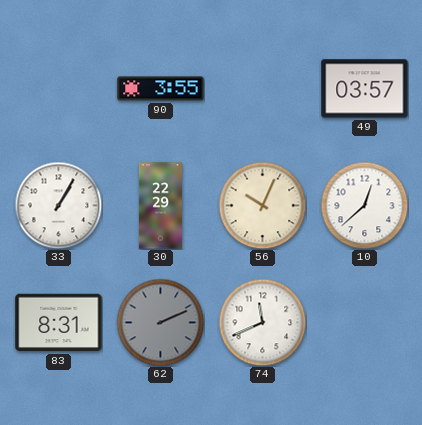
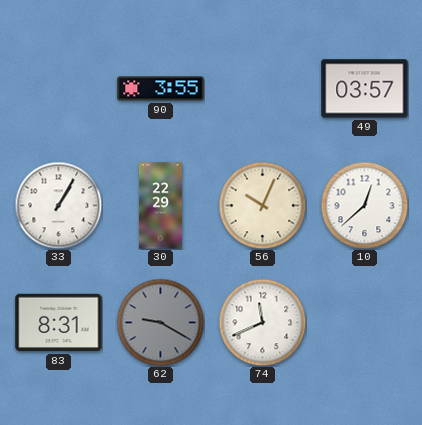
62: 2:11 -> 9:20 (160, 322)
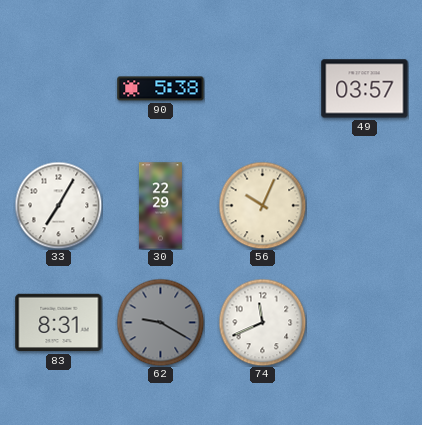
90: 3:55 -> 5:38 (161, 89)
33: 1:05 -> 7:05 (58, 205)
10: 12:38 -> none (364, 205)
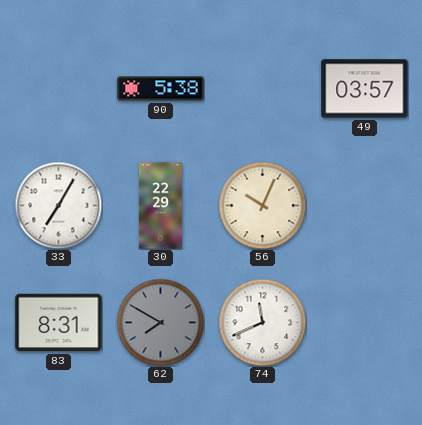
62: 9:20 -> 7:50 (160, 322)
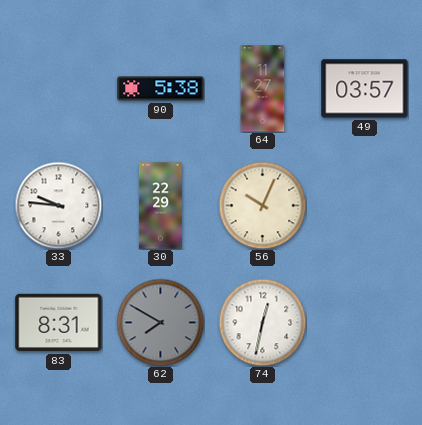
64: none -> 11:27 (263, 89)
33: 7:05 -> 9:46 (58, 205)
74: 11:41 -> 12:32 (262, 322)
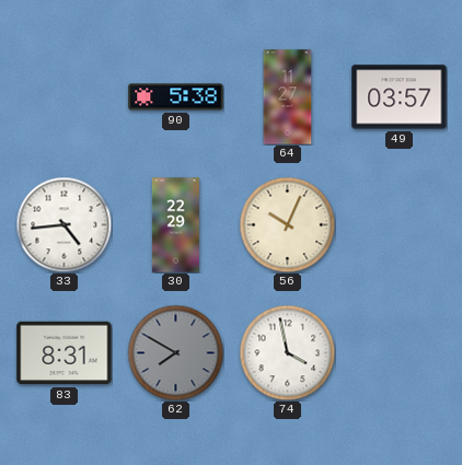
33: 9:46 -> 4:44 (63, 224)
74: 12:32 -> 3:58 (287, 352)
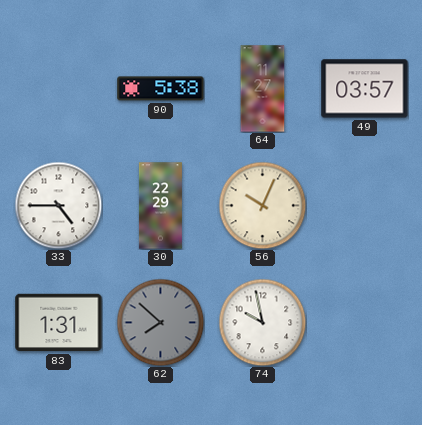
33: 4:44 -> 4:45 (58, 205)
83: 8:31 -> 1:31 (59, 323)
62: 7:50 -> 7:52 (160, 322)
74: 3:58 -> 9:58 (262, 322)
